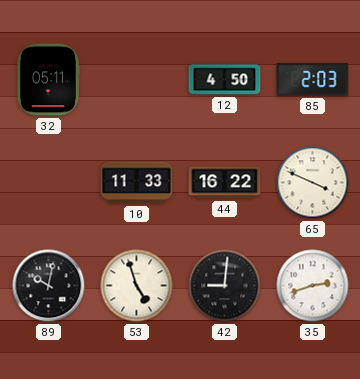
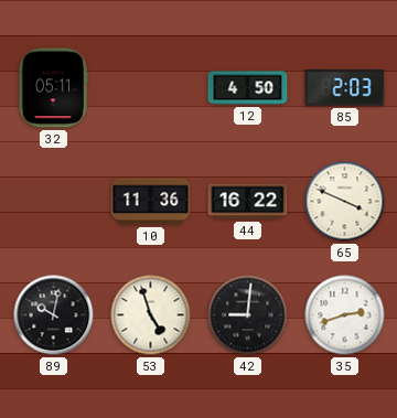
10: 11:33 -> 11:36 (151, 202)
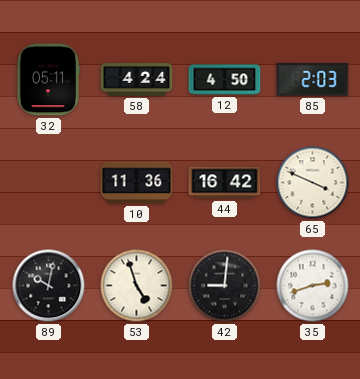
58: none -> 4:24 (137, 80)
44: 16:22 -> 16:42 (225, 183)
